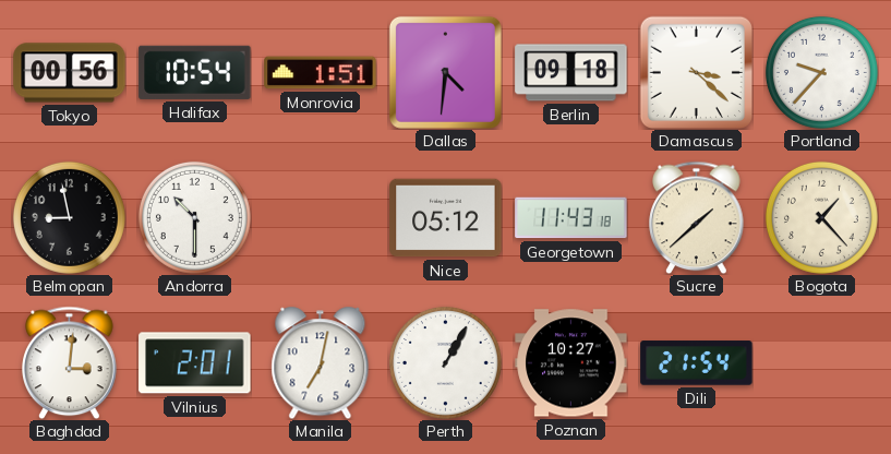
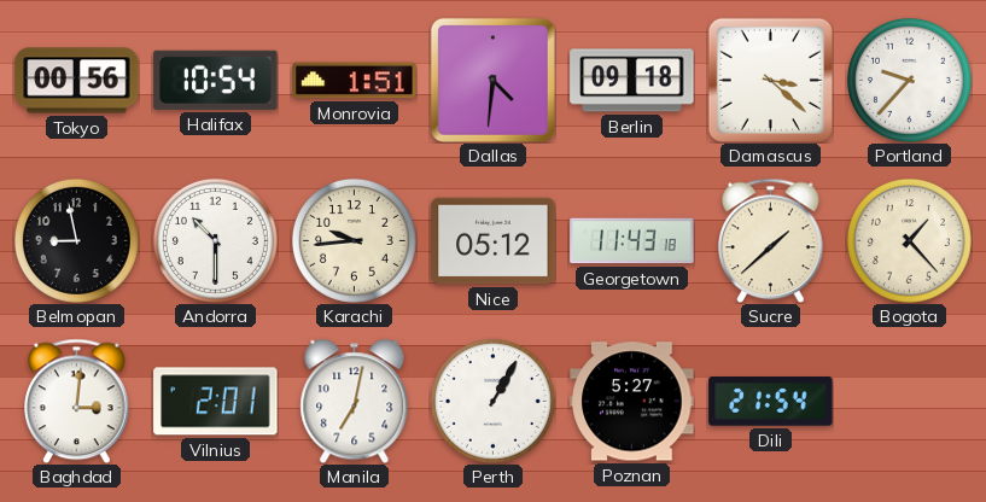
Karachi: none -> 9:44 (354, 240)
Poznan: 10:27 -> 5:27 (632, 402)
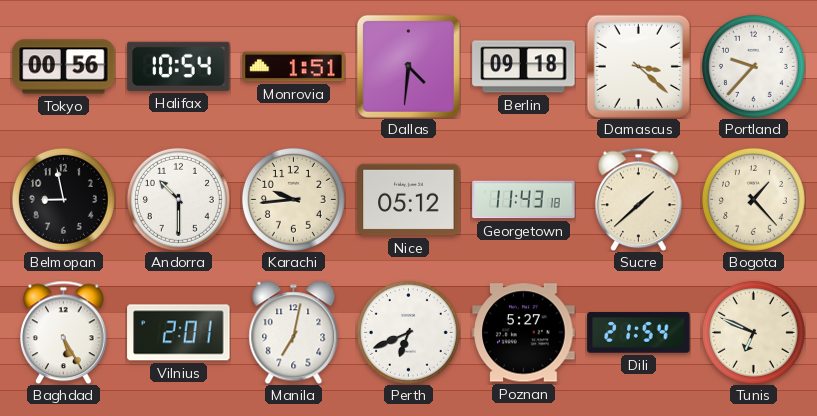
Baghdad: 3:01 -> 5:25 (64, 332)
Perth: 1:05 -> 6:41 (408, 332)
Tunis: none -> 6:49 (753, 332)
